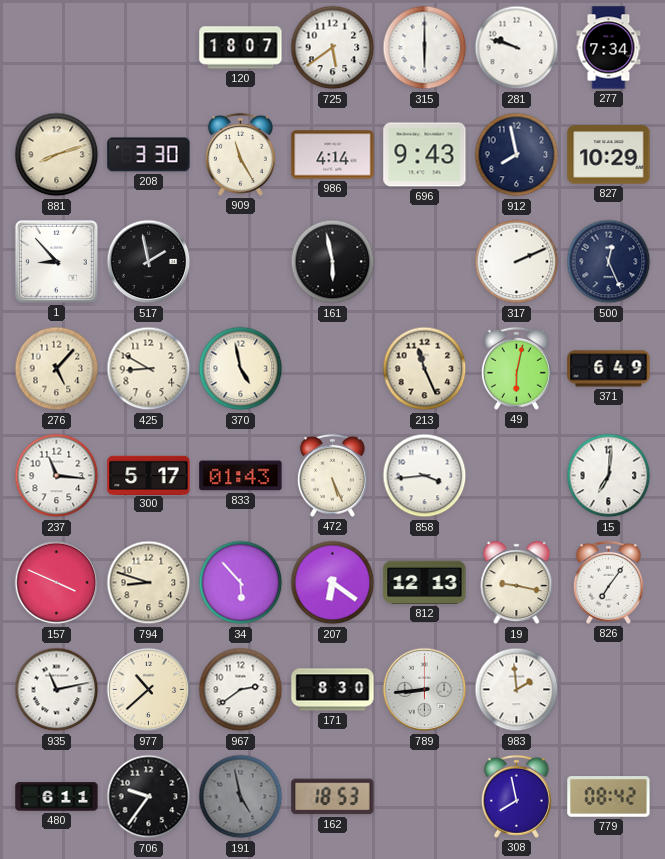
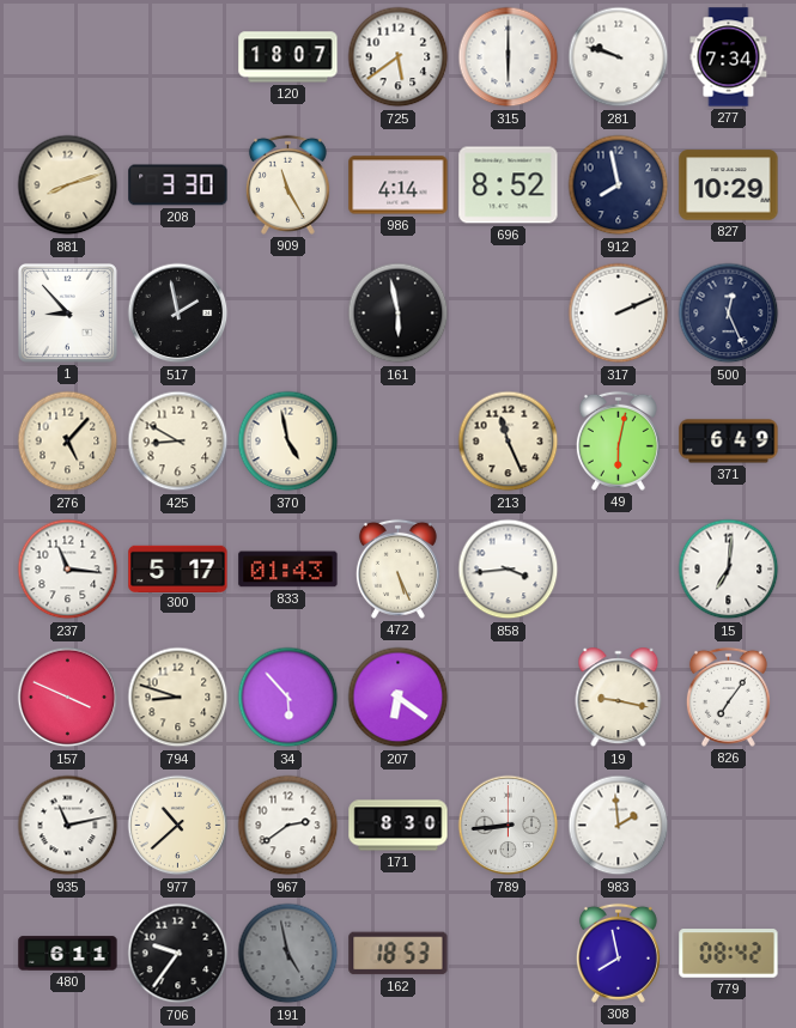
696: 9:43 -> 8:52 (509, 185)
812: 12:13 -> none (425, 582)
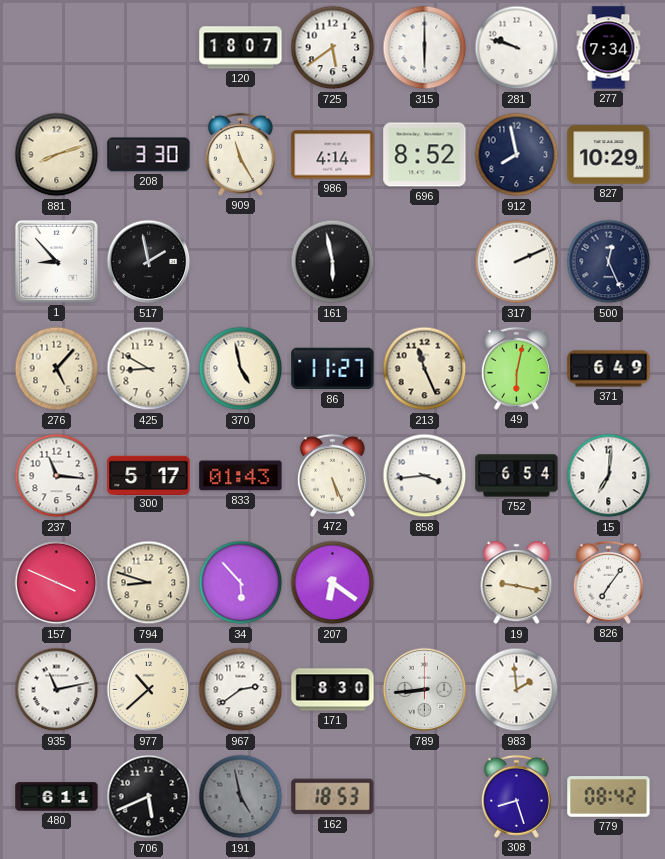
86: none -> 11:27 (333, 369)
752: none -> 6:54 (517, 476)
706: 9:36 -> 5:41 (149, 797)
308: 7:58 -> 8:27 (516, 796)
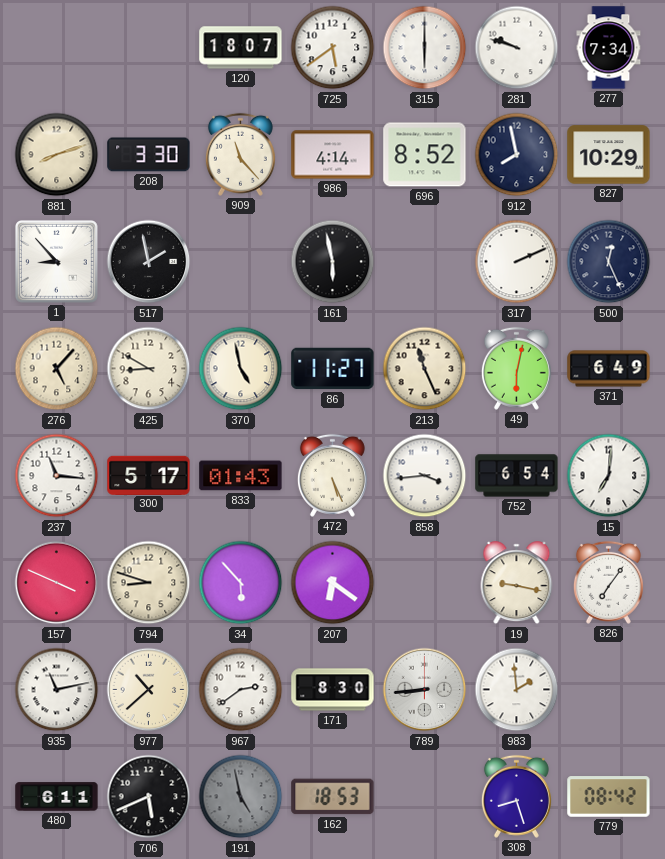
909: 11:25 -> 11:23 (240, 154)
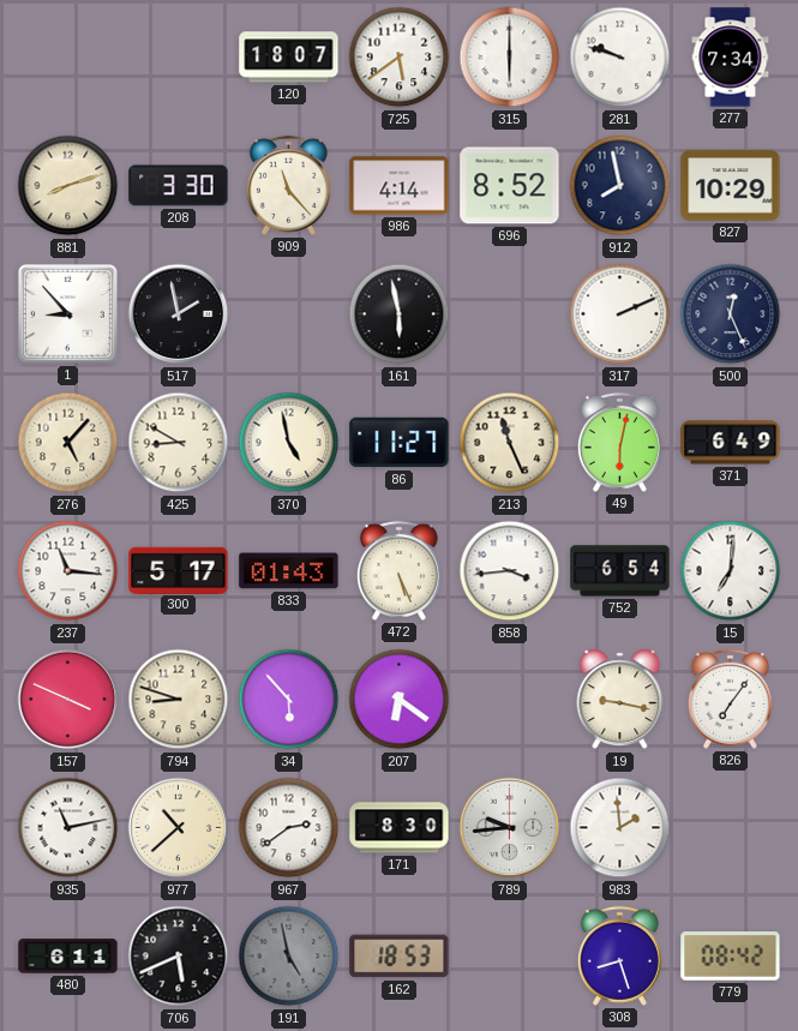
789: 8:44 -> 9:44 (510, 828)
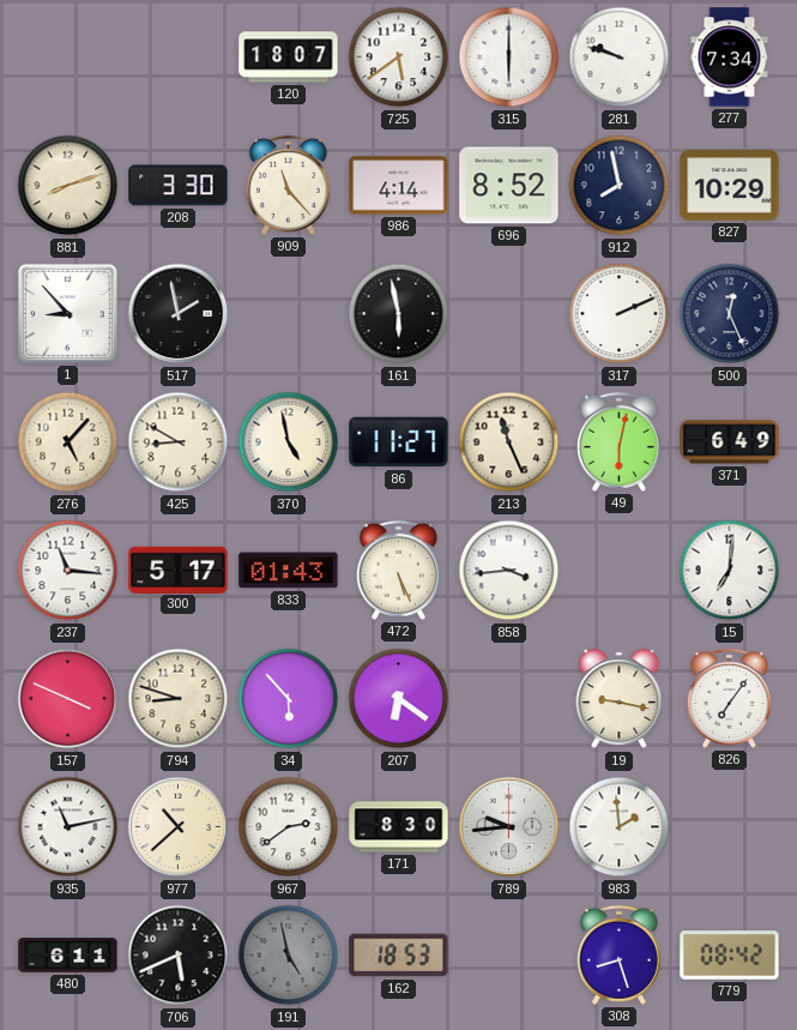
752: 6:54 -> none (620, 571)
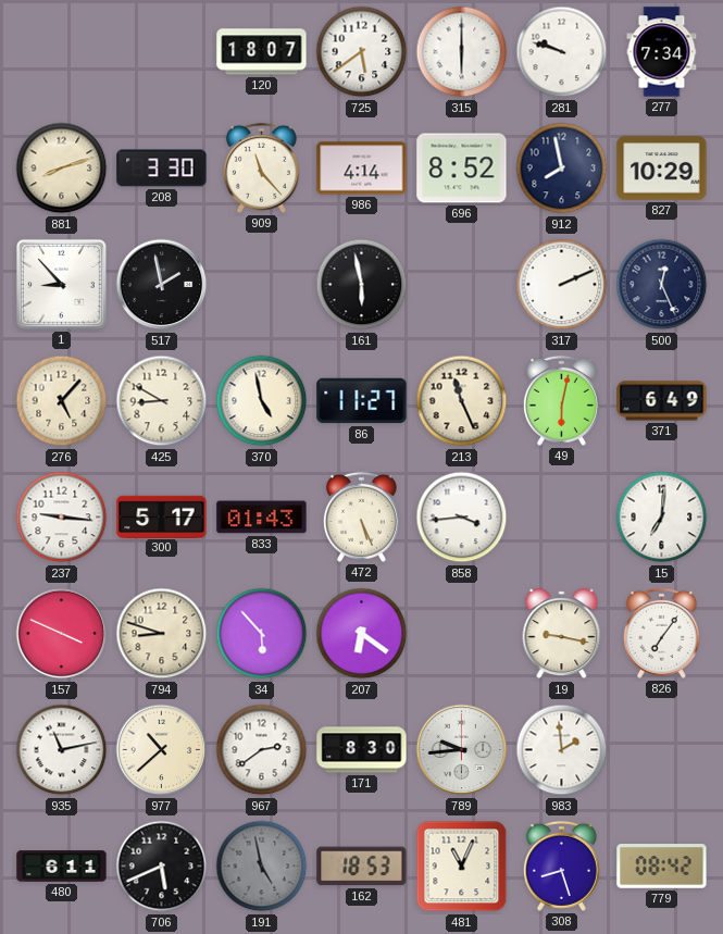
237: 11:16 -> 9:16 (62, 518)
481: none -> 11:04 (462, 867)
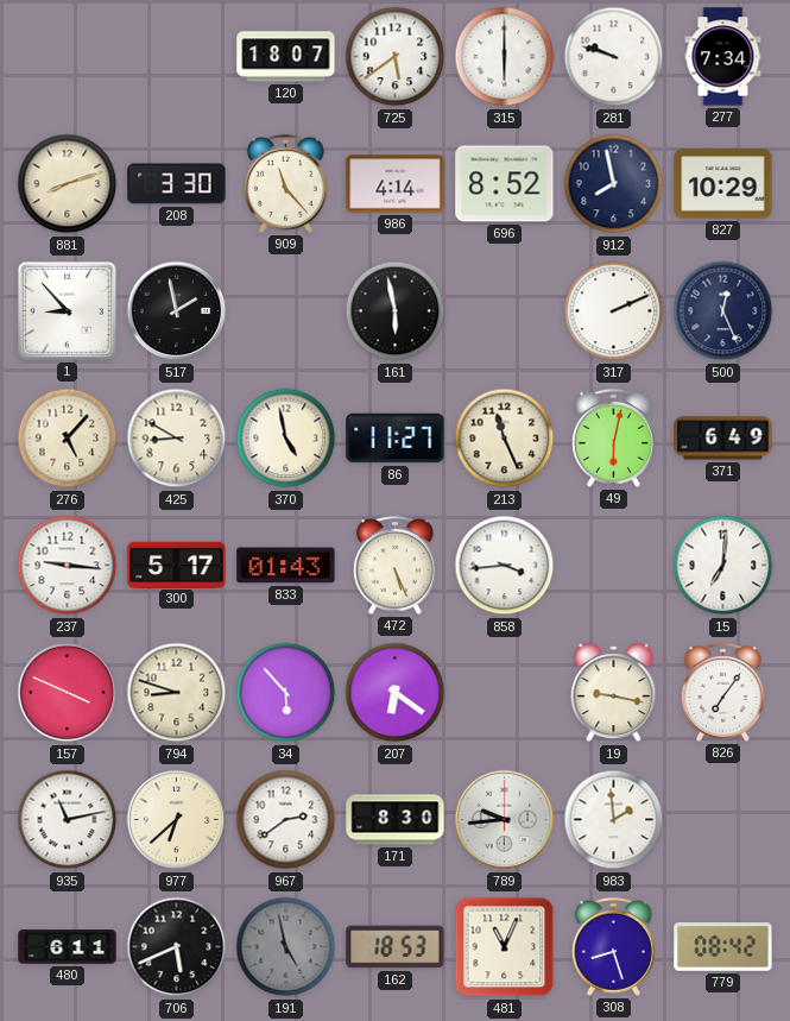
977: 10:38 -> 6:38 (177, 820)
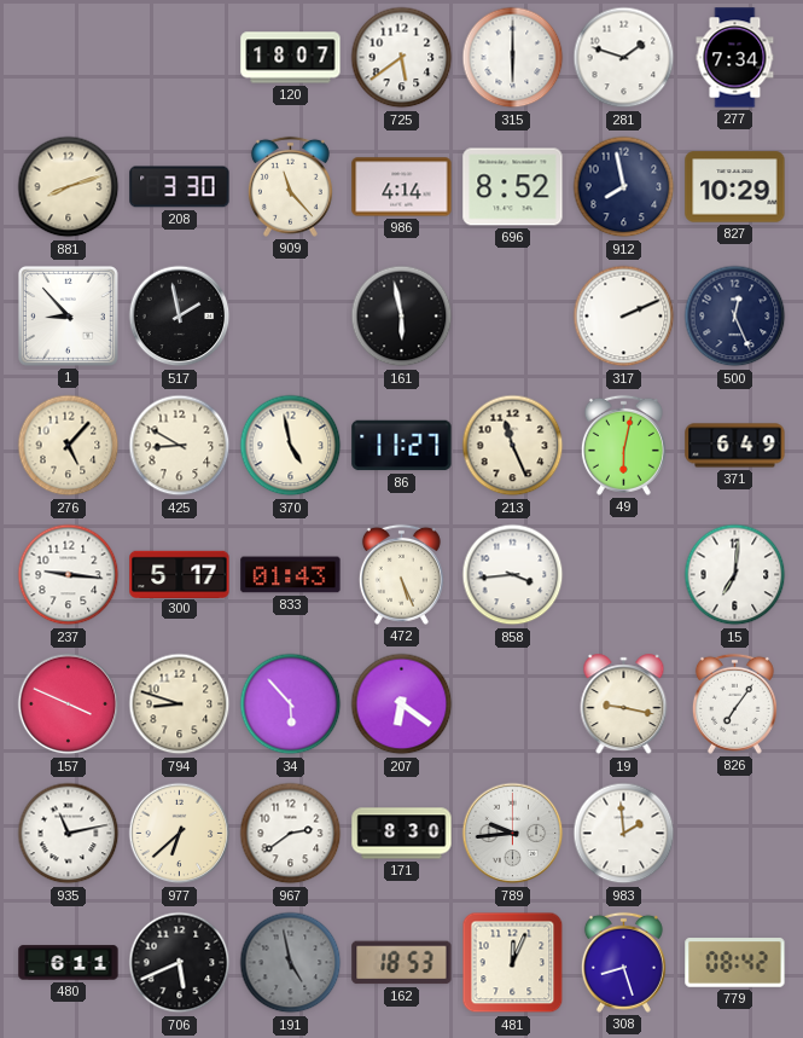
281: 9:48 -> 1:48 (624, 58)
481: 11:04 -> 12:04 (513, 963)
